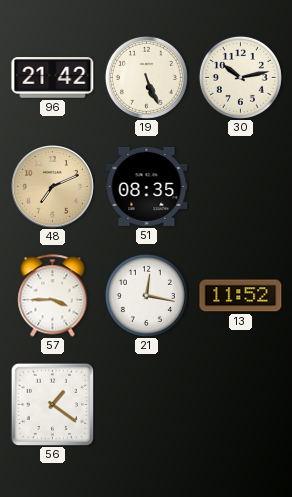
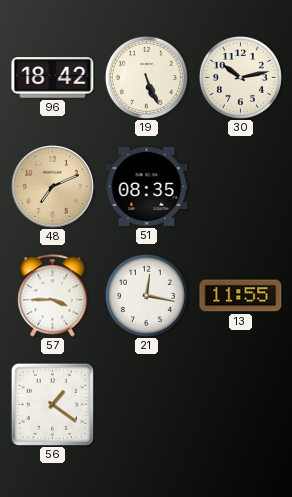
96: 21:42 -> 18:42 (53, 78)
13: 11:52 -> 11:55 (241, 296)
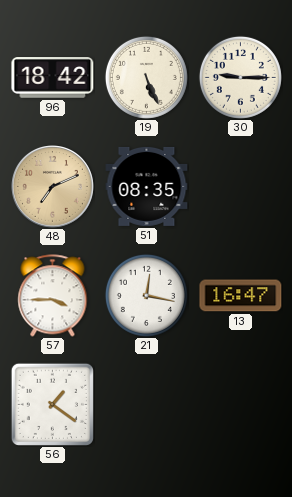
30: 10:13 -> 9:15 (240, 77)
13: 11:55 -> 16:47 (241, 296)
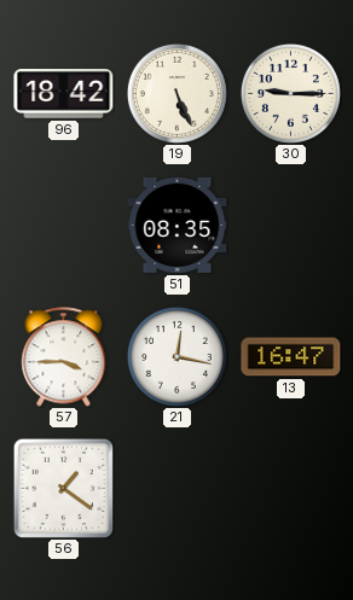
48: 7:11 -> none (53, 187)
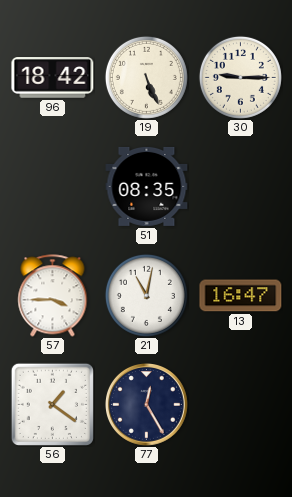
21: 12:17 -> 11:02 (146, 295)
77: none -> 12:25 (147, 405)
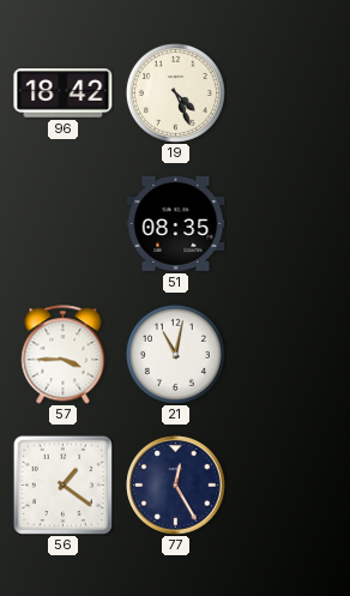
19: 5:26 -> 4:26 (175, 92)
30: 9:15 -> none (240, 77)
13: 16:47 -> none (241, 296)
